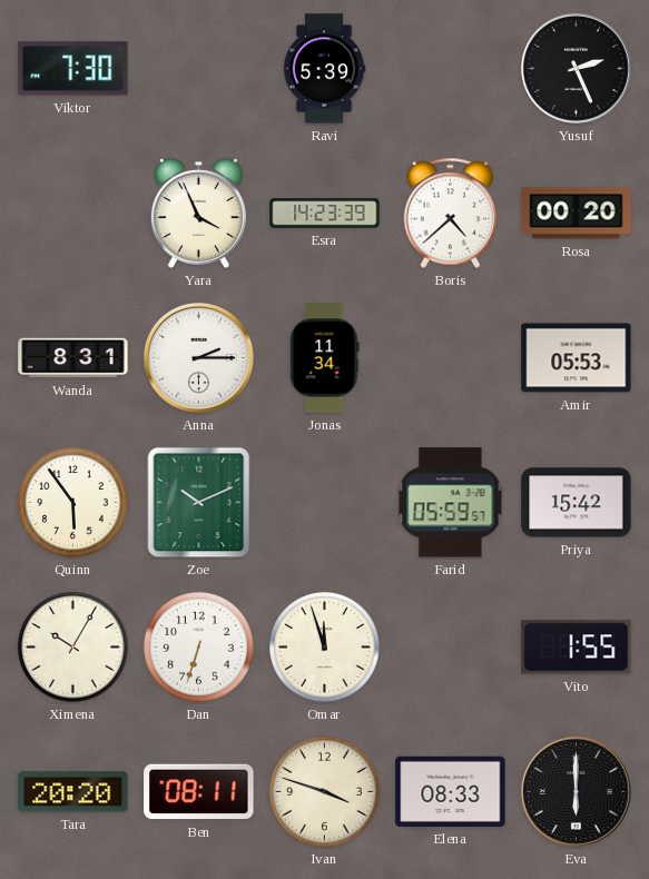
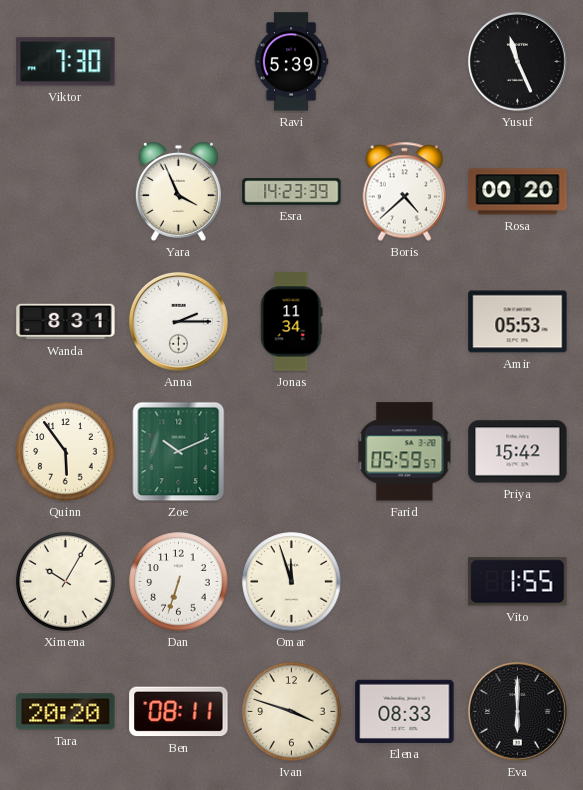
Yusuf: 2:26 -> 11:26 (517, 61)
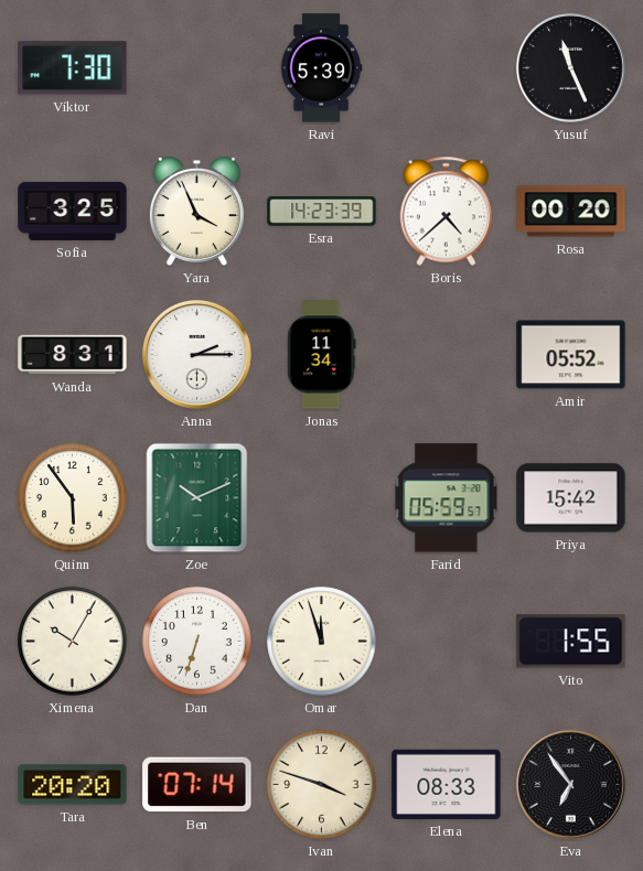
Sofia: none -> 3:25 (73, 211)
Amir: 05:53 -> 05:52 (571, 355)
Ben: 08:11 -> 07:14 (197, 785)
Eva: 6:00 -> 6:54 (570, 784)
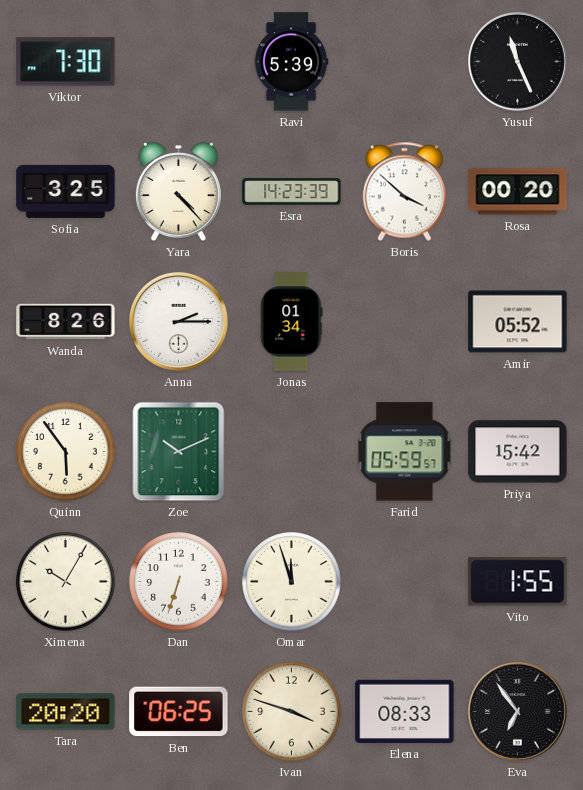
Yara: 3:56 -> 4:23 (178, 191)
Boris: 4:38 -> 3:52 (405, 192)
Wanda: 8:31 -> 8:26 (66, 322)
Jonas: 11:34 -> 01:34 (292, 322)
Ben: 07:14 -> 06:25 (179, 712)
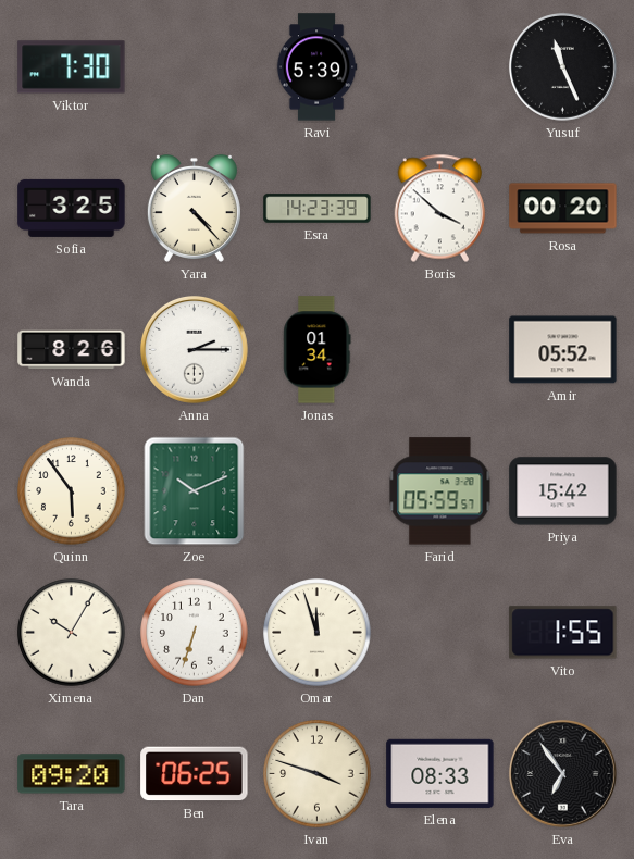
Tara: 20:20 -> 09:20 (72, 774)
